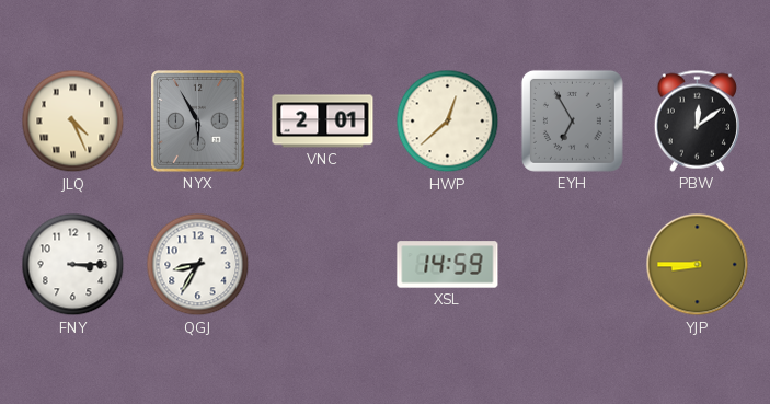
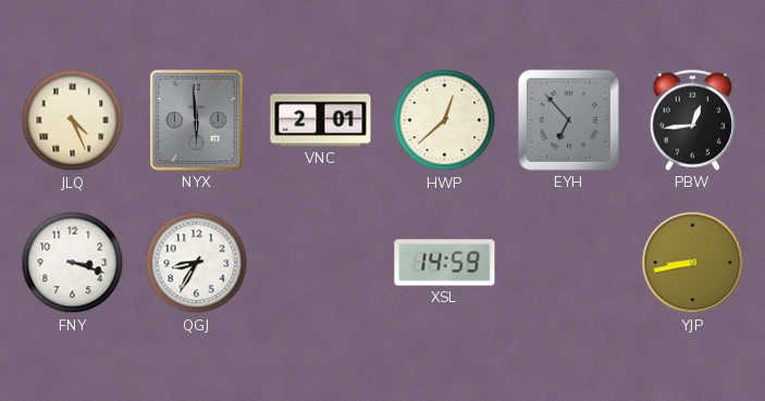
NYX: 5:55 -> 5:59 (197, 121)
EYH: 6:55 -> 6:53 (568, 120)
PBW: 12:09 -> 12:44 (692, 120)
FNY: 3:15 -> 3:18 (73, 263)
YJP: 8:45 -> 8:43 (693, 263)
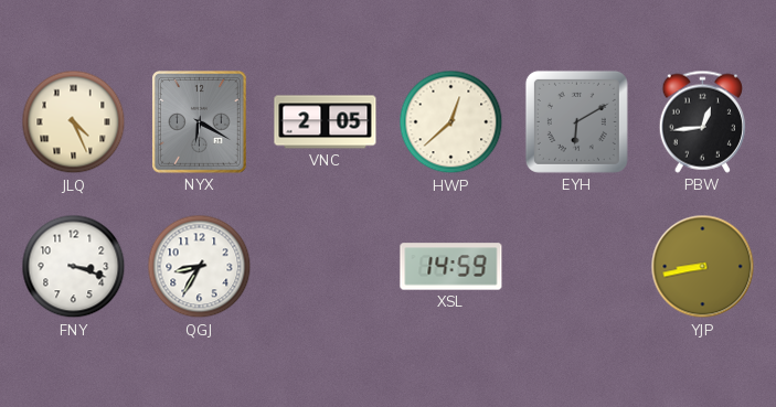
NYX: 5:59 -> 6:20 (200, 122)
VNC: 2:01 -> 2:05 (326, 122)
EYH: 6:53 -> 6:10 (576, 121)
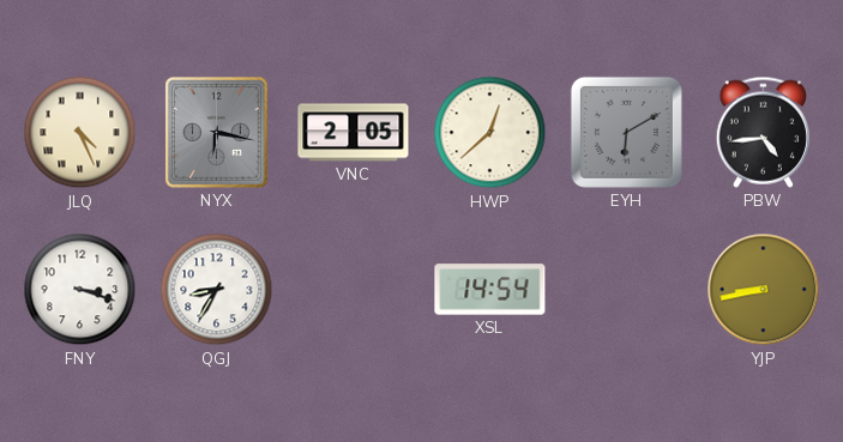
NYX: 6:20 -> 6:17 (217, 133)
PBW: 12:44 -> 4:44 (763, 132)
XSL: 14:59 -> 14:54 (490, 290)
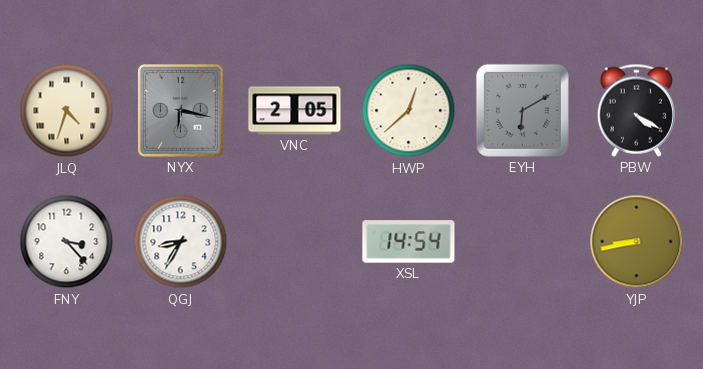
JLQ: 4:26 -> 4:33 (67, 111)
PBW: 4:44 -> 4:20 (636, 110)
FNY: 3:18 -> 3:23 (67, 242)
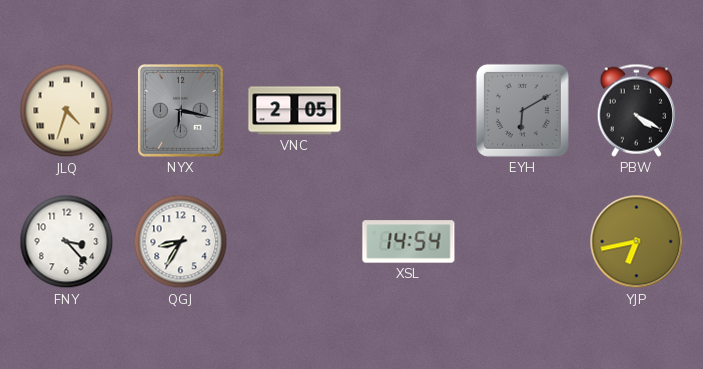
HWP: 12:38 -> none (409, 111)
YJP: 8:43 -> 6:43 (637, 242)
